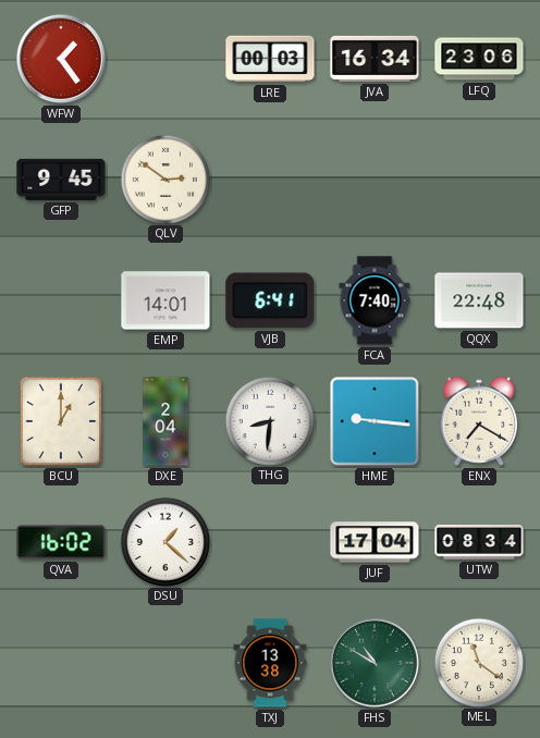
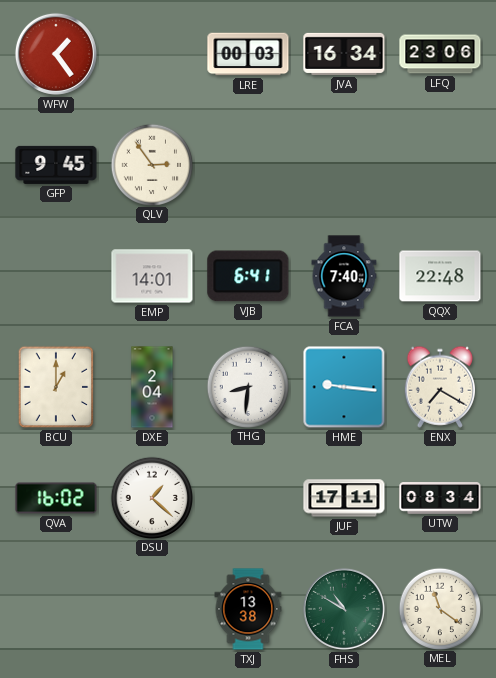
QLV: 2:51 -> 2:54 (151, 164)
JUF: 17:04 -> 17:11 (344, 498)
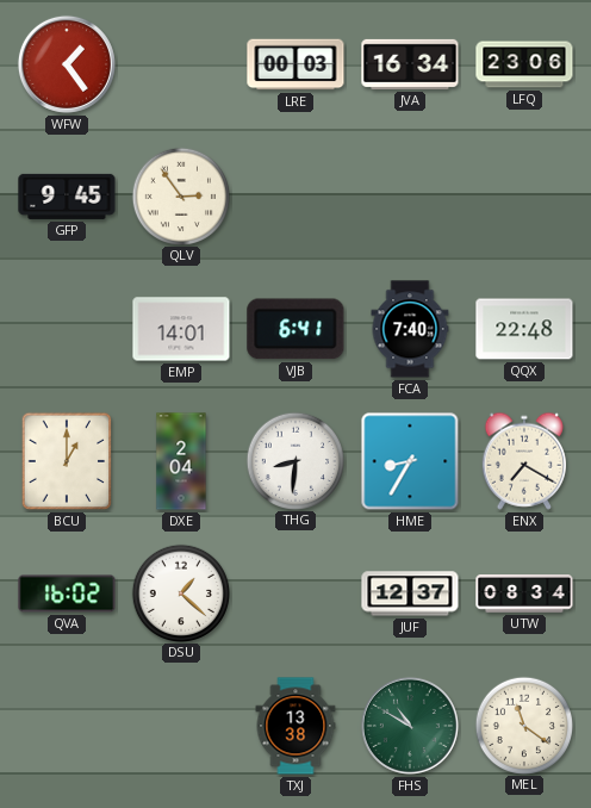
HME: 9:16 -> 8:35 (410, 461)
JUF: 17:11 -> 12:37 (410, 593)
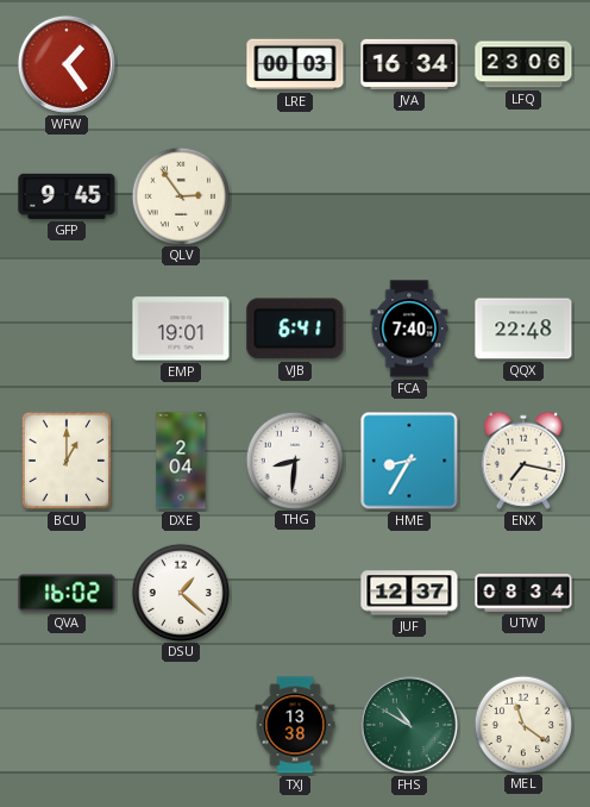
EMP: 14:01 -> 19:01 (181, 329)
ENX: 7:20 -> 7:17 (523, 461)
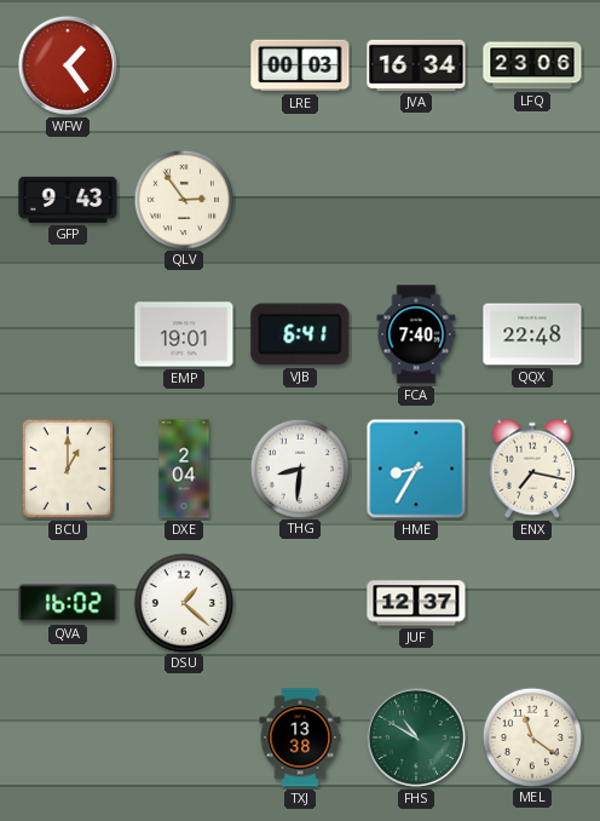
GFP: 9:45 -> 9:43 (68, 200)
UTW: 08:34 -> none (523, 593)
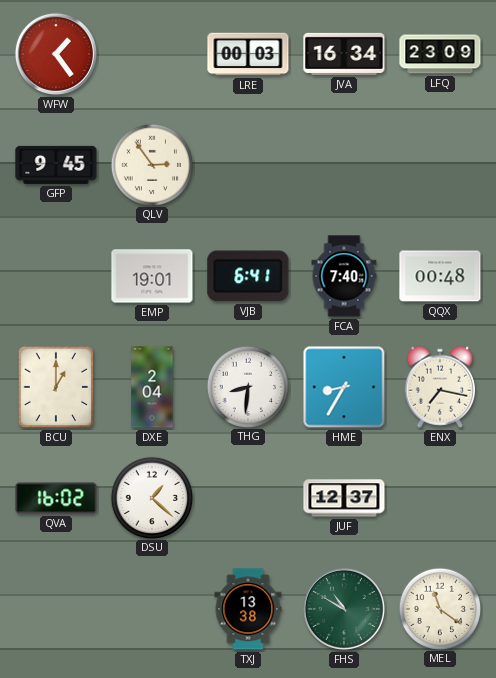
LFQ: 23:06 -> 23:09 (440, 54)
GFP: 9:43 -> 9:45 (56, 165)
QQX: 22:48 -> 00:48 (440, 276)
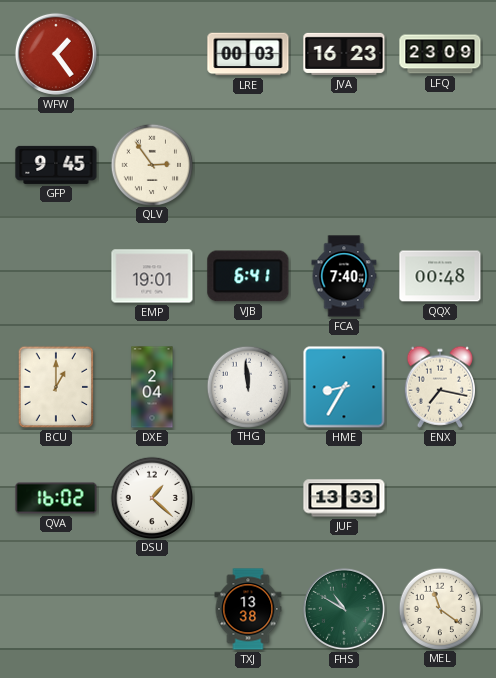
JVA: 16:34 -> 16:23 (344, 54)
THG: 8:31 -> 11:59 (247, 386)
JUF: 12:37 -> 13:33 (344, 498)
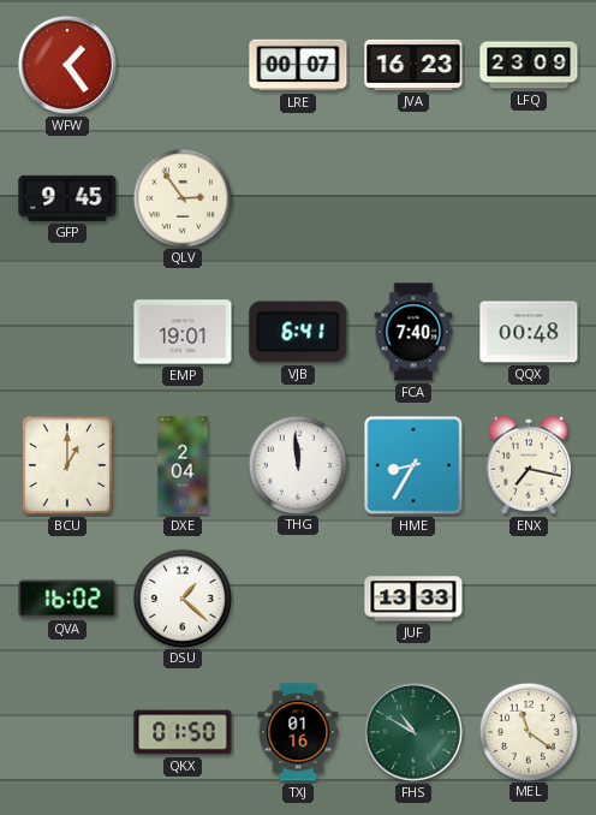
LRE: 00:03 -> 00:07 (298, 65)
QKX: none -> 01:50 (183, 732)
TXJ: 13:38 -> 01:16 (298, 732)
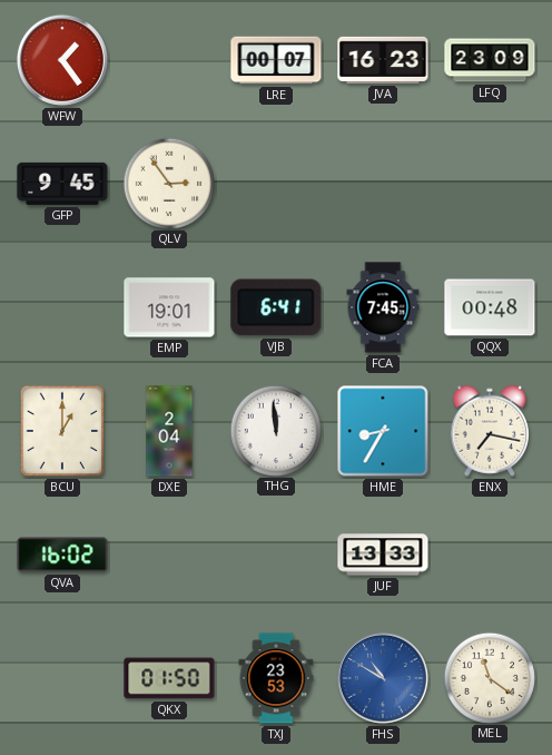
FCA: 7:40 -> 7:45 (383, 307)
DSU: 1:22 -> none (181, 597)
TXJ: 01:16 -> 23:53 (276, 678)
FHS dial: green -> blue (383, 678)
